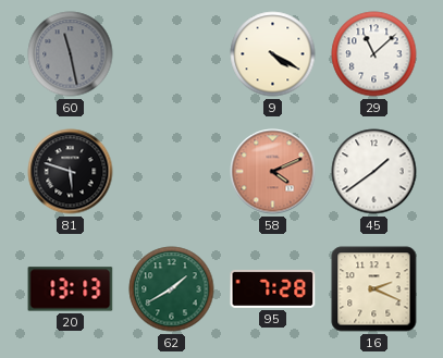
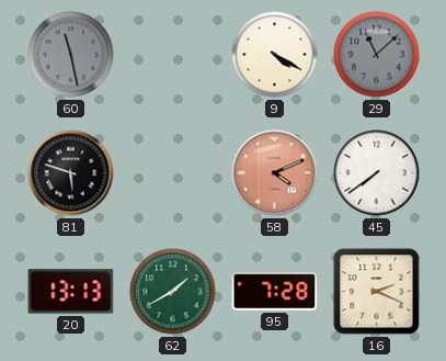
29 dial: white -> grey (377, 55)
45: 1:39 -> 7:39 (377, 173)
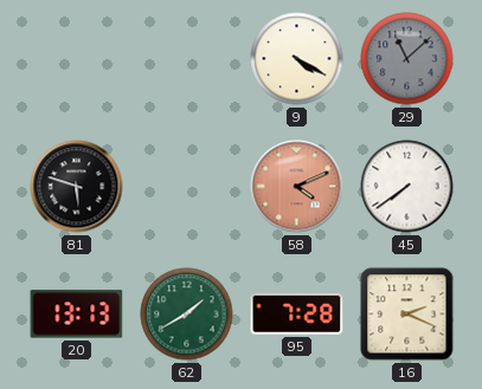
60: 11:28 -> none (71, 55)
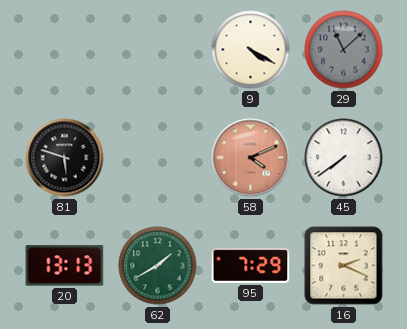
95: 7:28 -> 7:29 (251, 265)
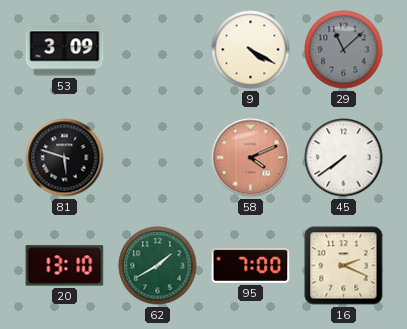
53: none -> 3:09 (65, 50)
20: 13:13 -> 13:10 (65, 266)
95: 7:29 -> 7:00 (251, 265)
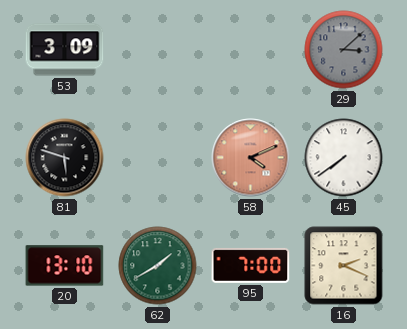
9: 4:20 -> none (251, 50)
29: 11:08 -> 3:08 (344, 50)
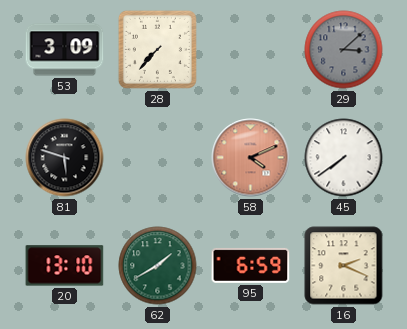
28: none -> 7:37 (157, 49)
95: 7:00 -> 6:59 (251, 265)
